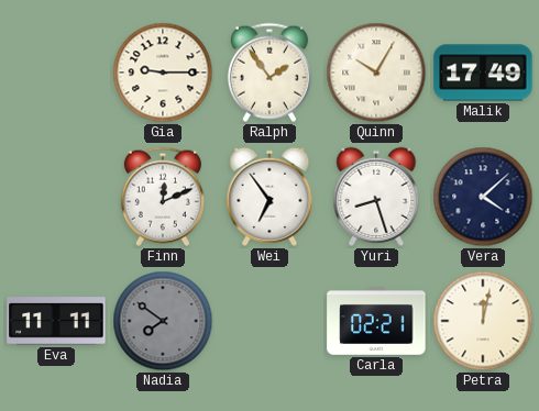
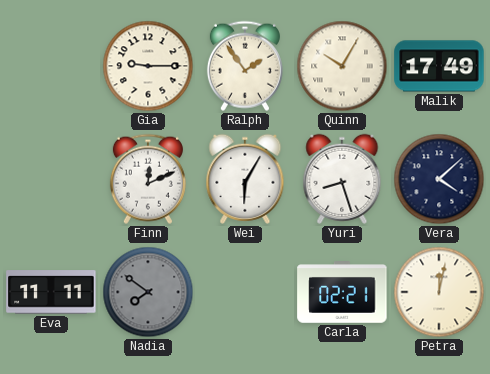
Wei: 6:54 -> 6:05 (245, 179)
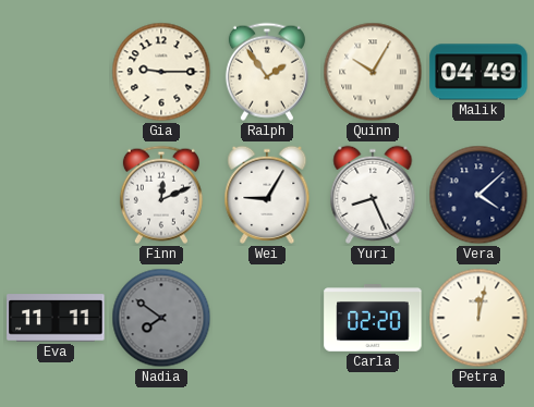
Malik: 17:49 -> 04:49 (478, 72)
Wei: 6:05 -> 9:05 (267, 195)
Yuri: 8:27 -> 8:26 (373, 195)
Carla: 02:21 -> 02:20 (373, 319)
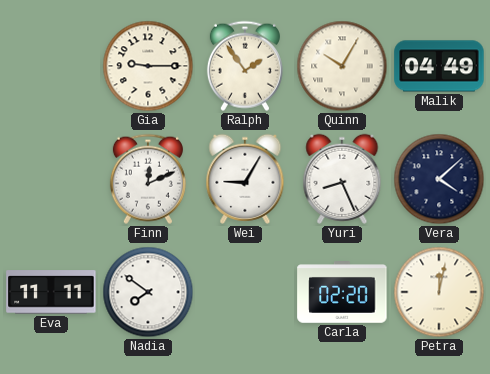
Nadia dial: grey -> white (148, 292)
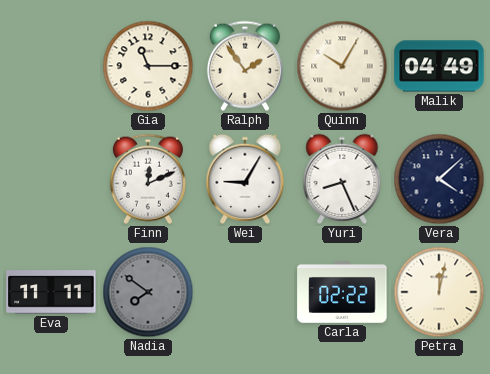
Gia: 9:15 -> 11:15 (148, 66)
Nadia dial: white -> grey (148, 292)
Carla: 02:20 -> 02:22 (342, 293)
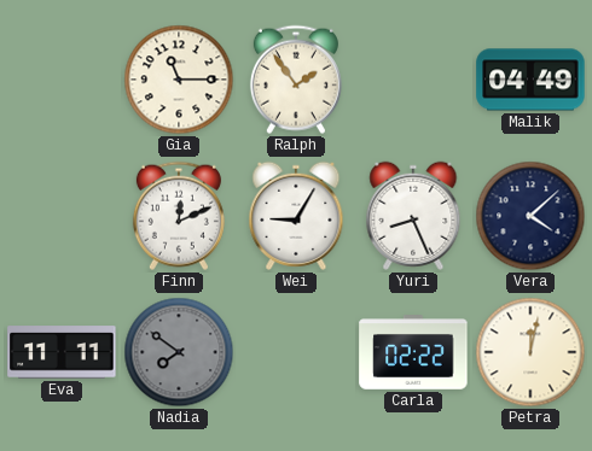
Quinn: 10:05 -> none (342, 66)
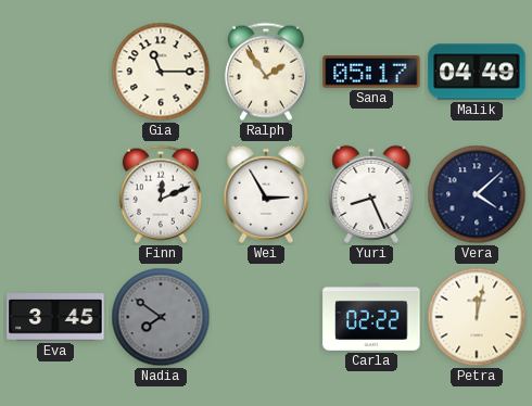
Sana: none -> 05:17 (371, 73)
Wei: 9:05 -> 2:55 (266, 194)
Eva: 11:11 -> 3:45 (55, 317)
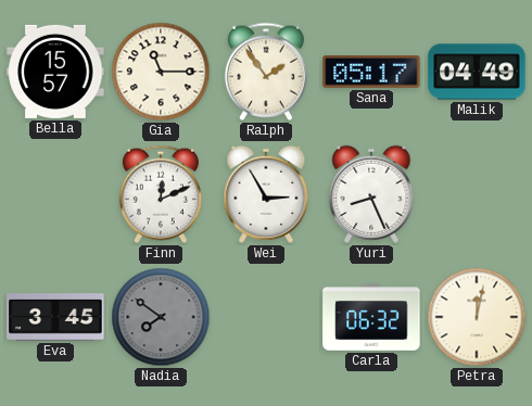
Bella: none -> 15:57 (55, 72)
Vera: 4:08 -> none (477, 194)
Carla: 02:22 -> 06:32 (371, 318)
